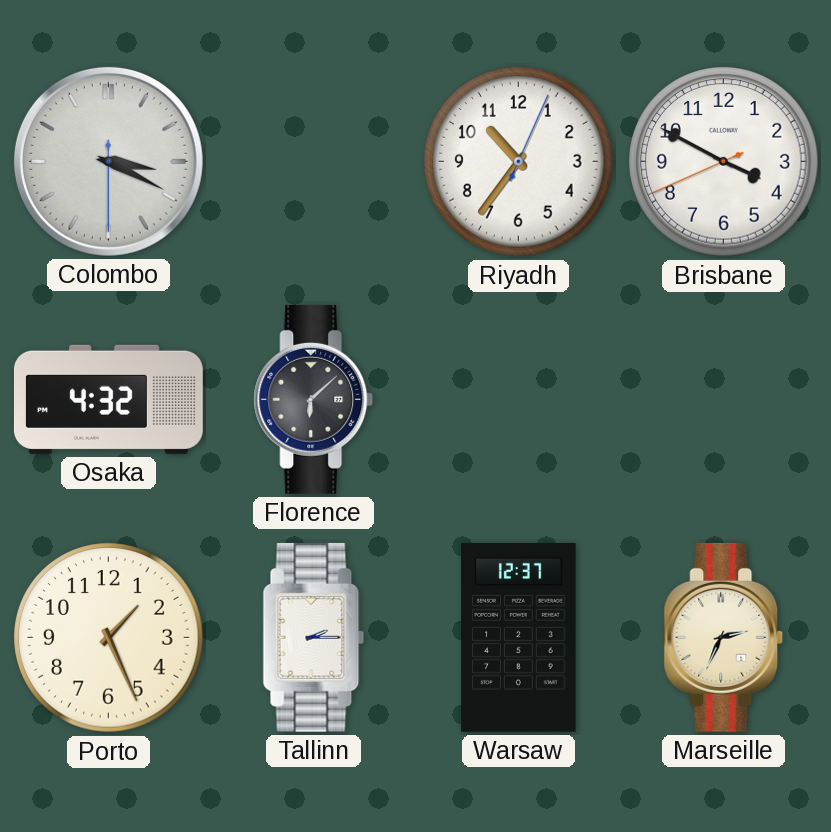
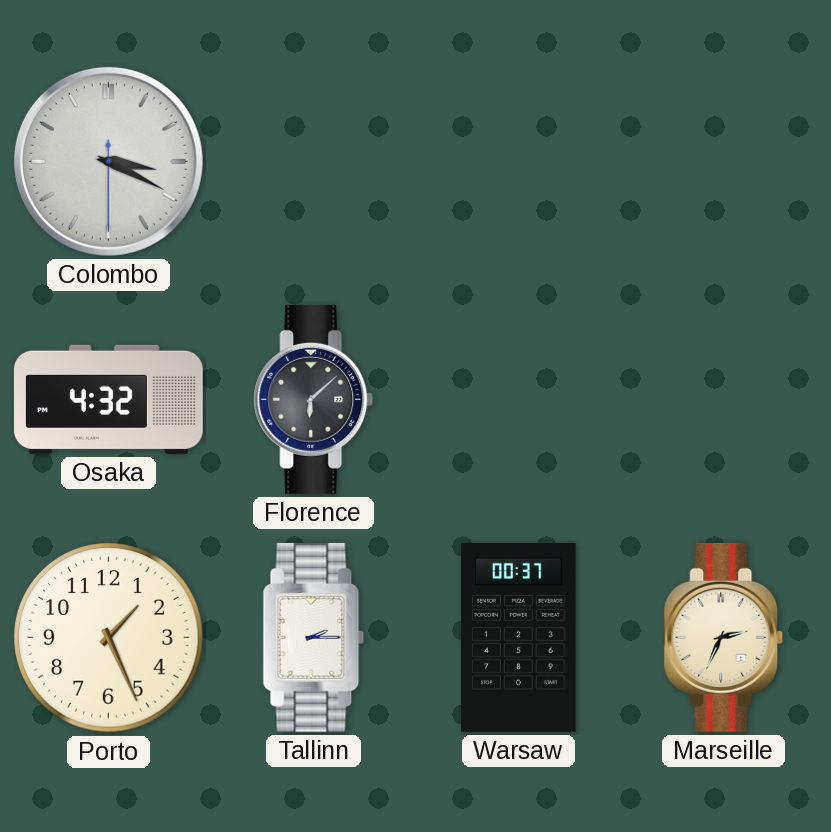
Riyadh: 10:36 -> none (519, 162)
Brisbane: 3:49 -> none (724, 162)
Warsaw: 12:37 -> 00:37 (519, 637)
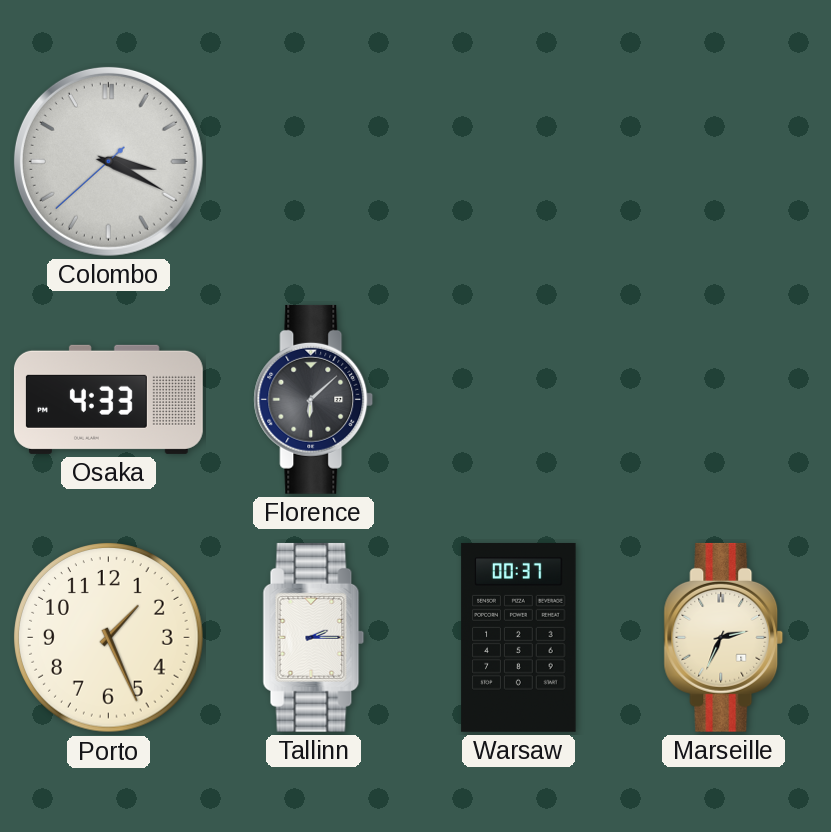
Colombo: 3:19:30 -> 3:19:38 (108, 161)
Osaka: 4:32 -> 4:33 (108, 399)
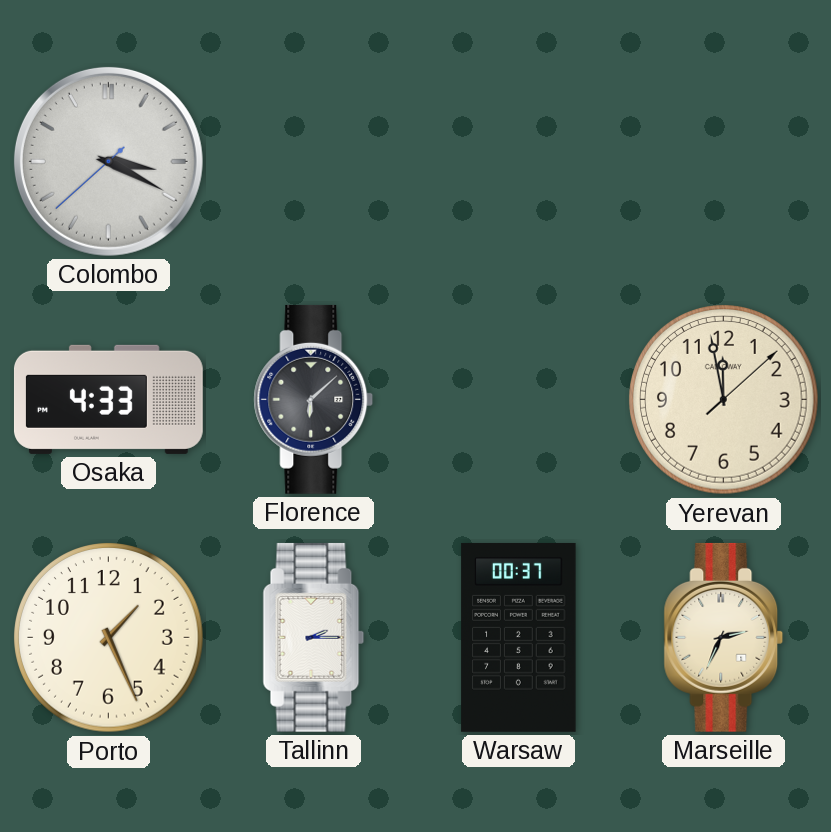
Yerevan: none -> 11:58 (724, 400)
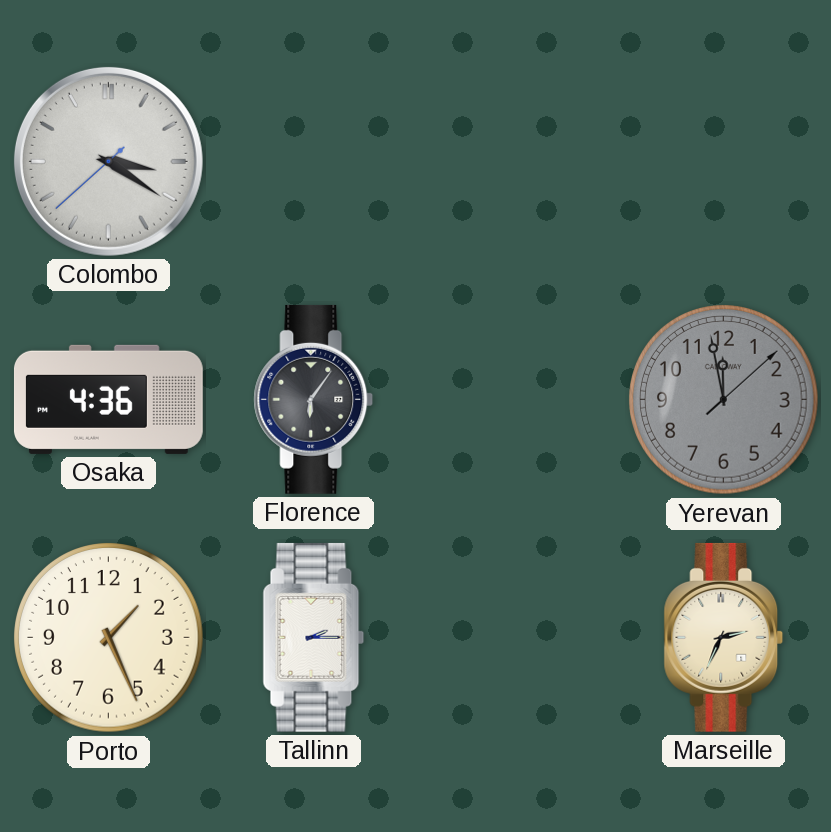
Colombo: 3:19 -> 3:20 (108, 161)
Osaka: 4:33 -> 4:36 (108, 399)
Florence: 6:08 -> 6:06 (314, 399)
Yerevan dial: cream -> grey (724, 400)
Warsaw: 00:37 -> none (519, 637)
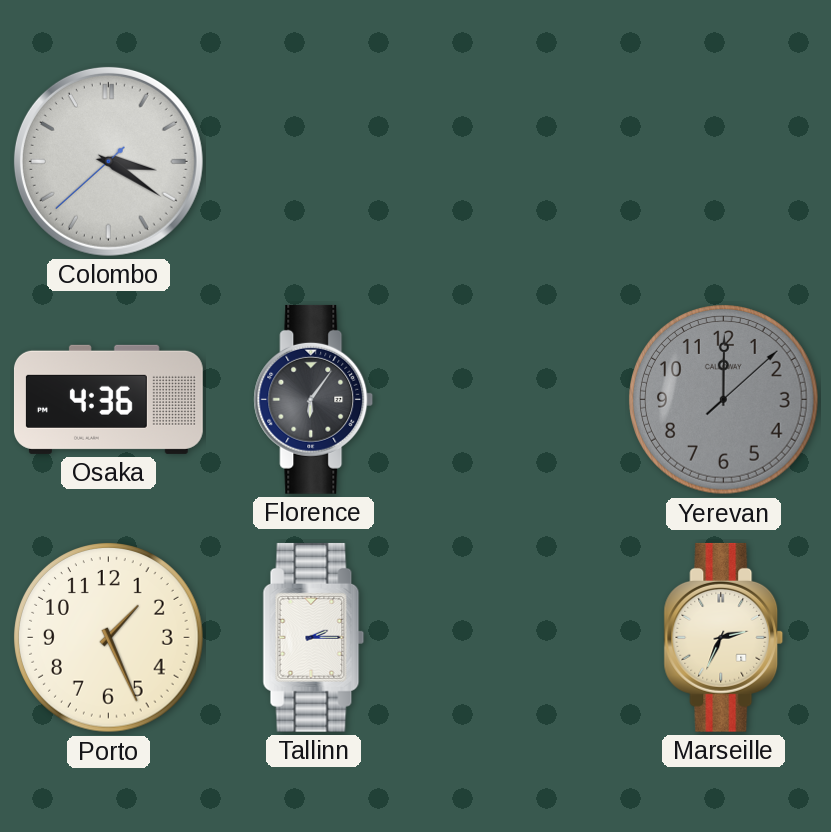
Yerevan: 11:58 -> 12:00 (724, 400)
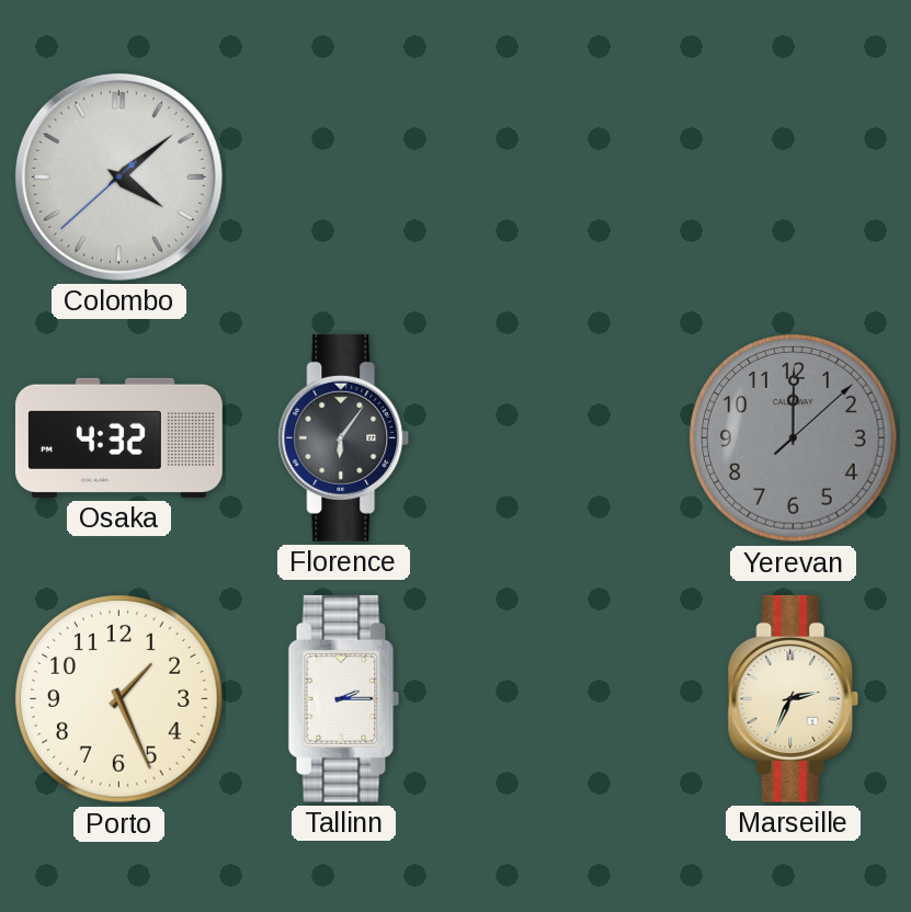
Colombo: 3:20 -> 4:08 (118, 176)
Osaka: 4:36 -> 4:32 (118, 437)
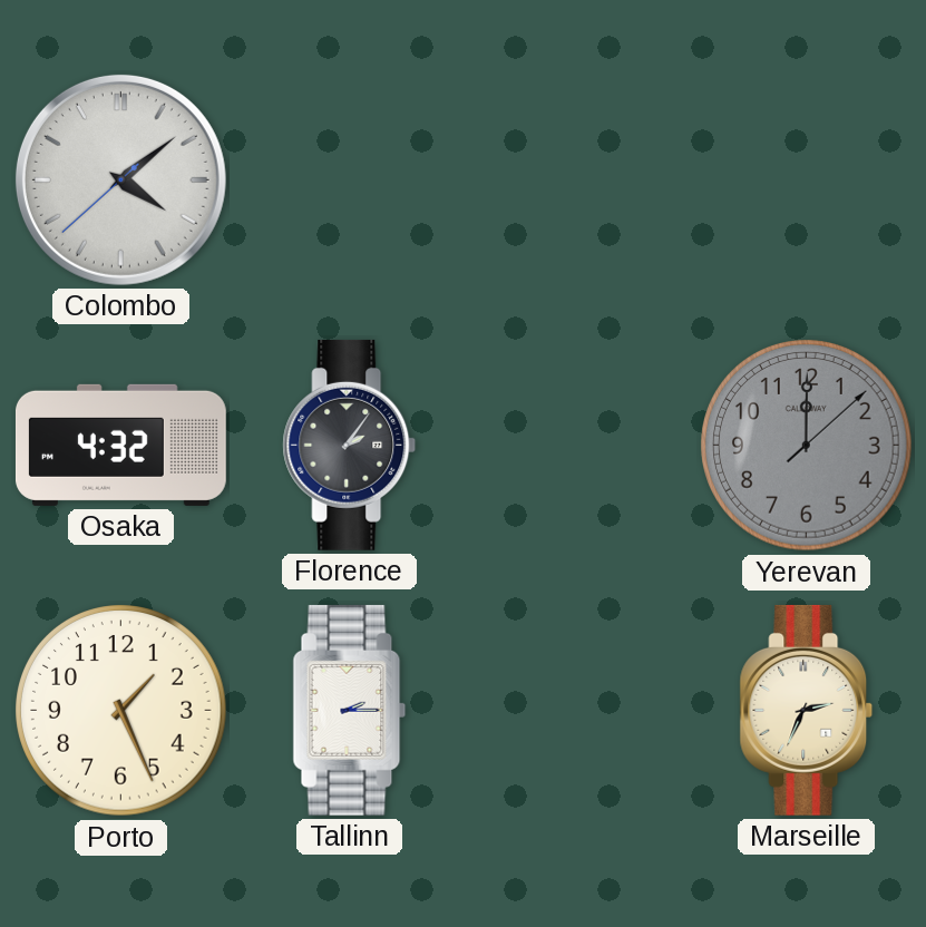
Florence: 6:06 -> 2:06 (350, 445)
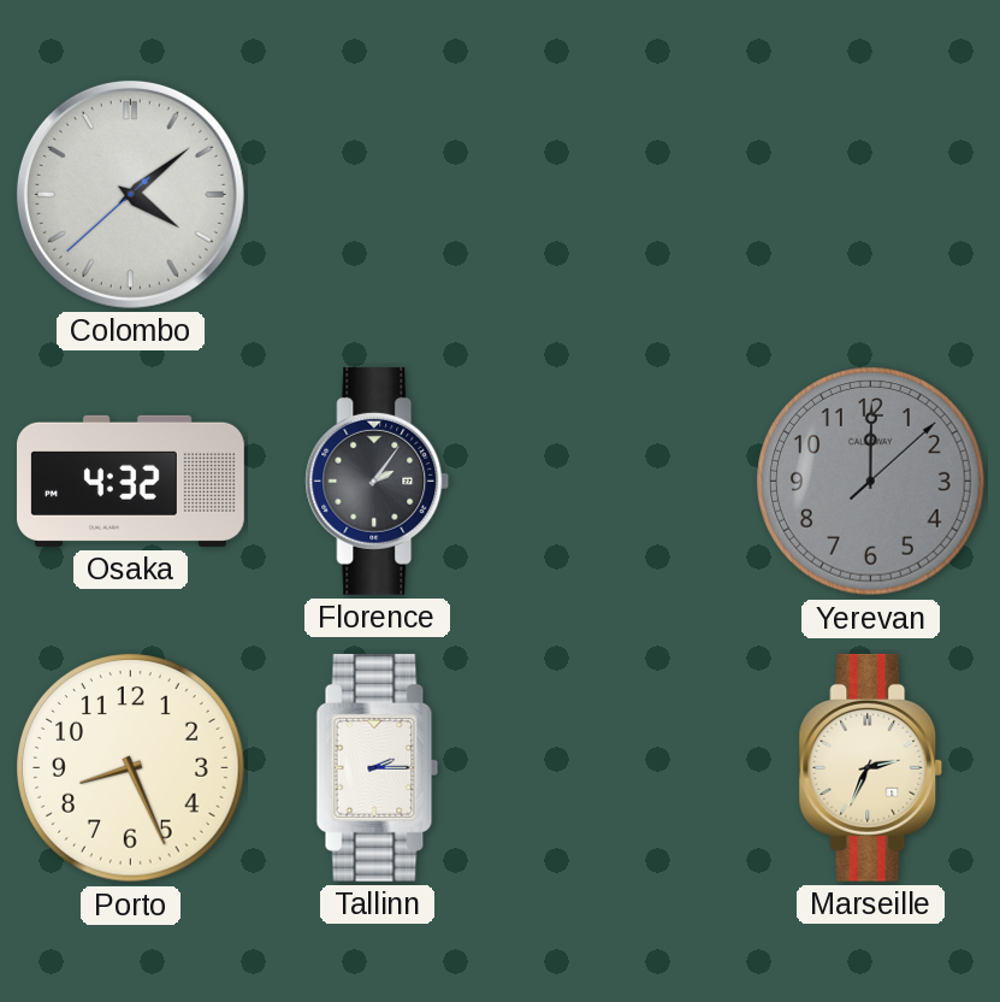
Porto: 1:26 -> 8:26 (131, 768)
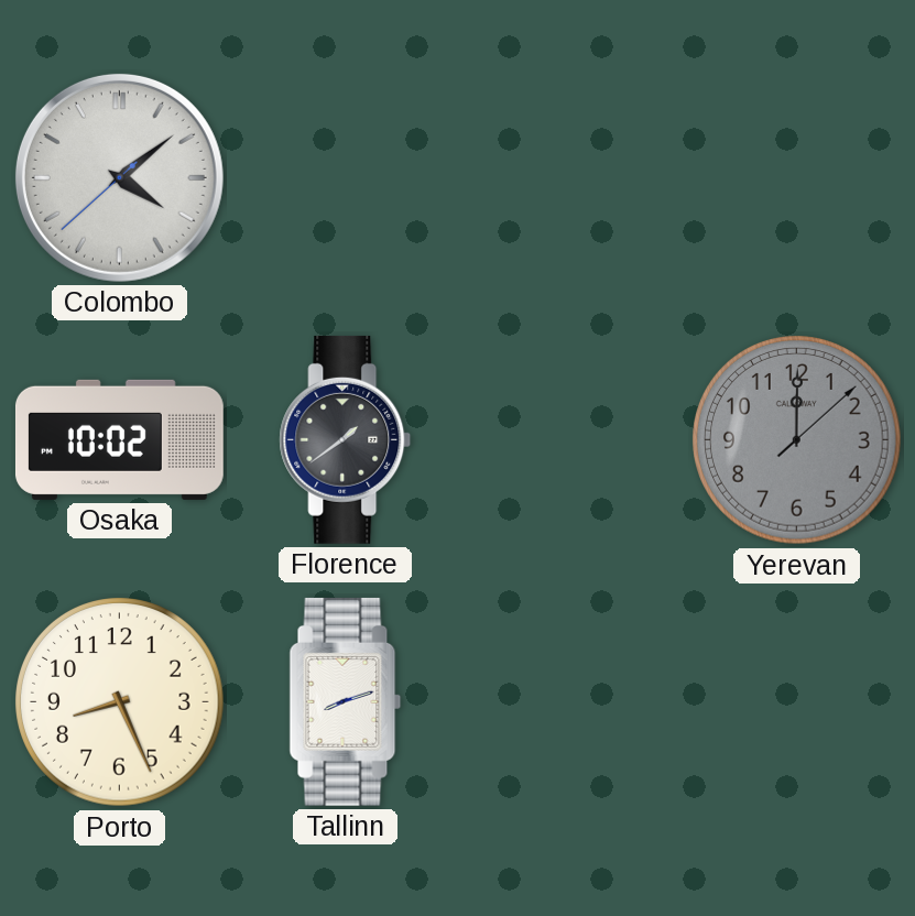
Osaka: 4:32 -> 10:02 (119, 439)
Florence: 2:06 -> 1:39 (346, 439)
Tallinn: 2:15 -> 8:12 (346, 701)
Marseille: 2:34 -> none (871, 767)
